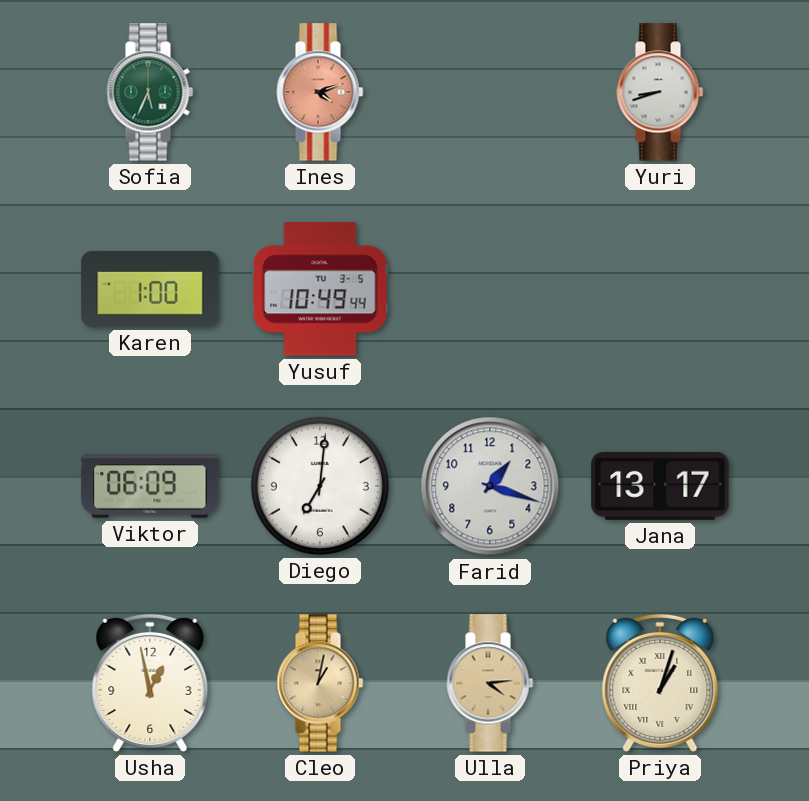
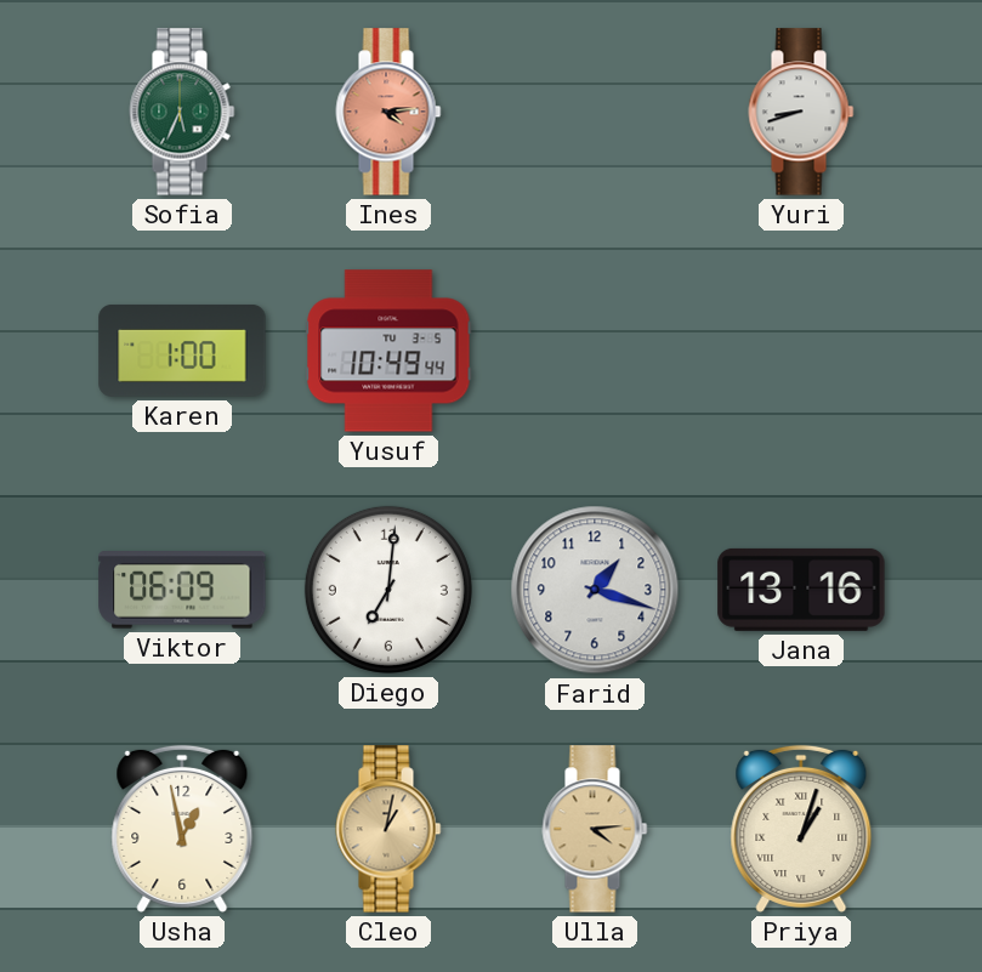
Ines: 4:12 -> 4:14 (388, 112)
Jana: 13:17 -> 13:16 (801, 590)
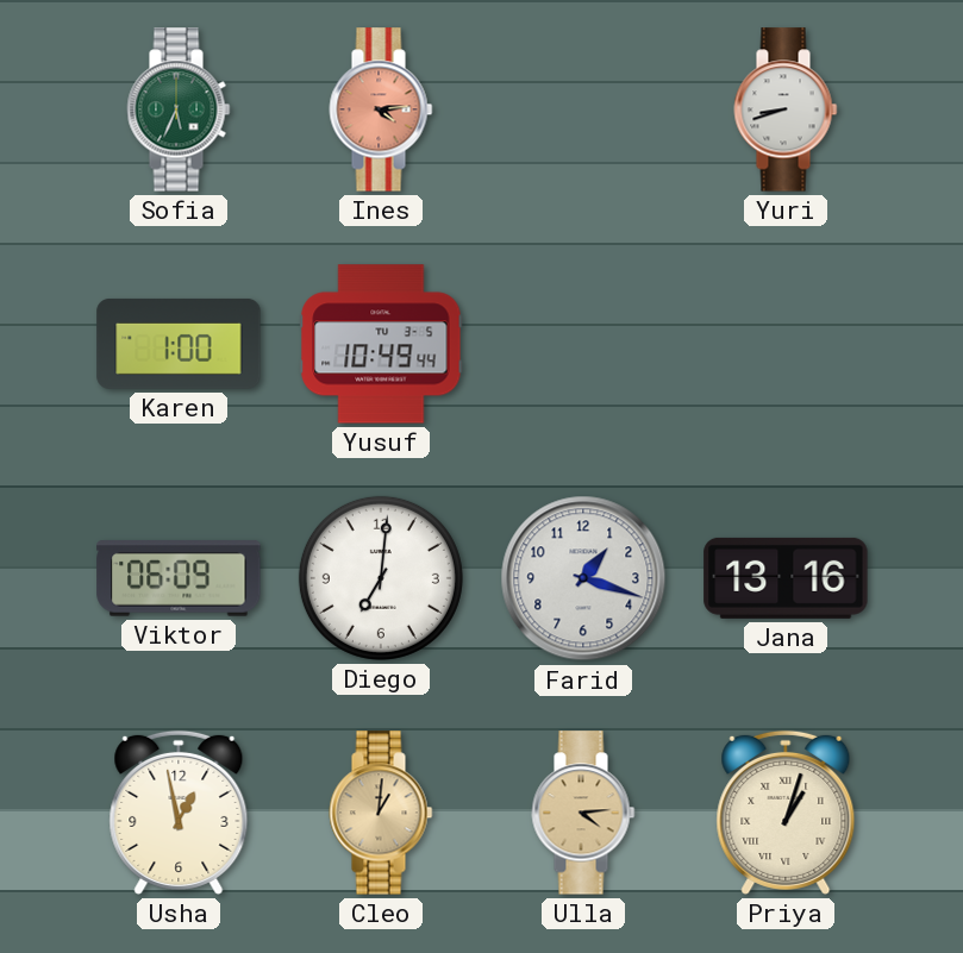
Cleo: 1:02 -> 1:01 (381, 813)
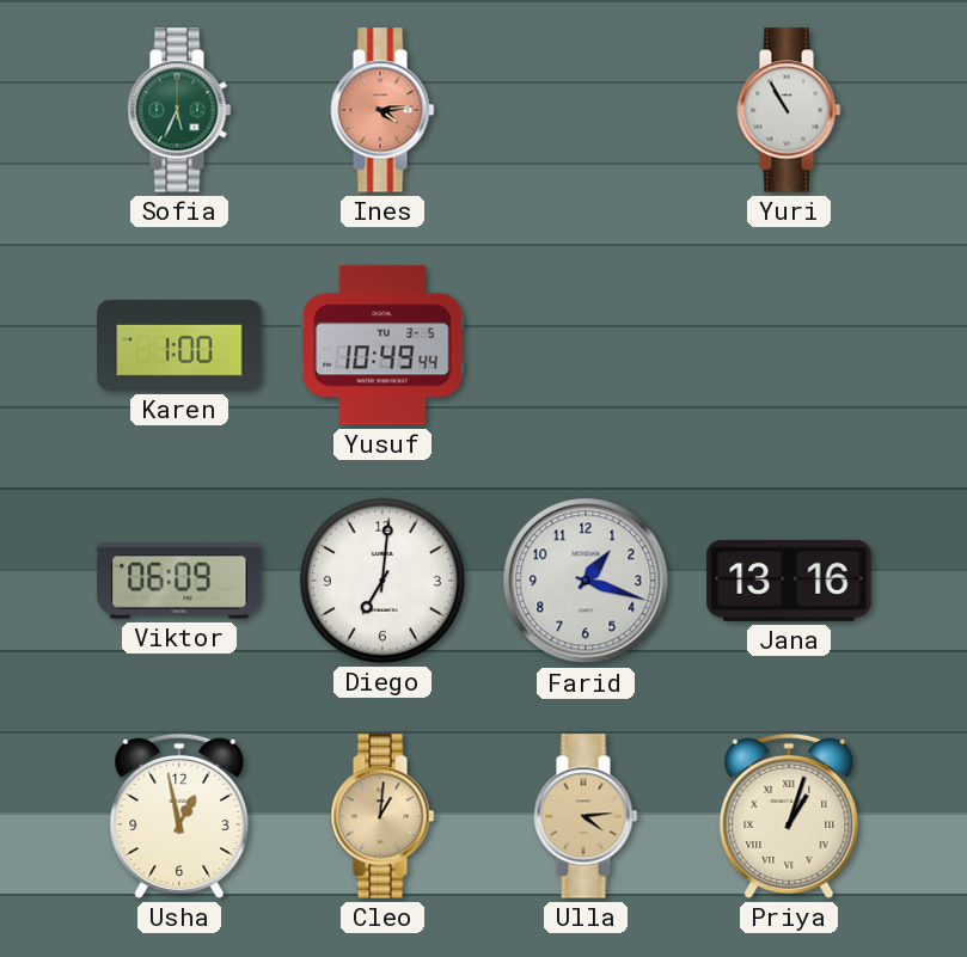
Yuri: 8:42 -> 10:55 (789, 110)
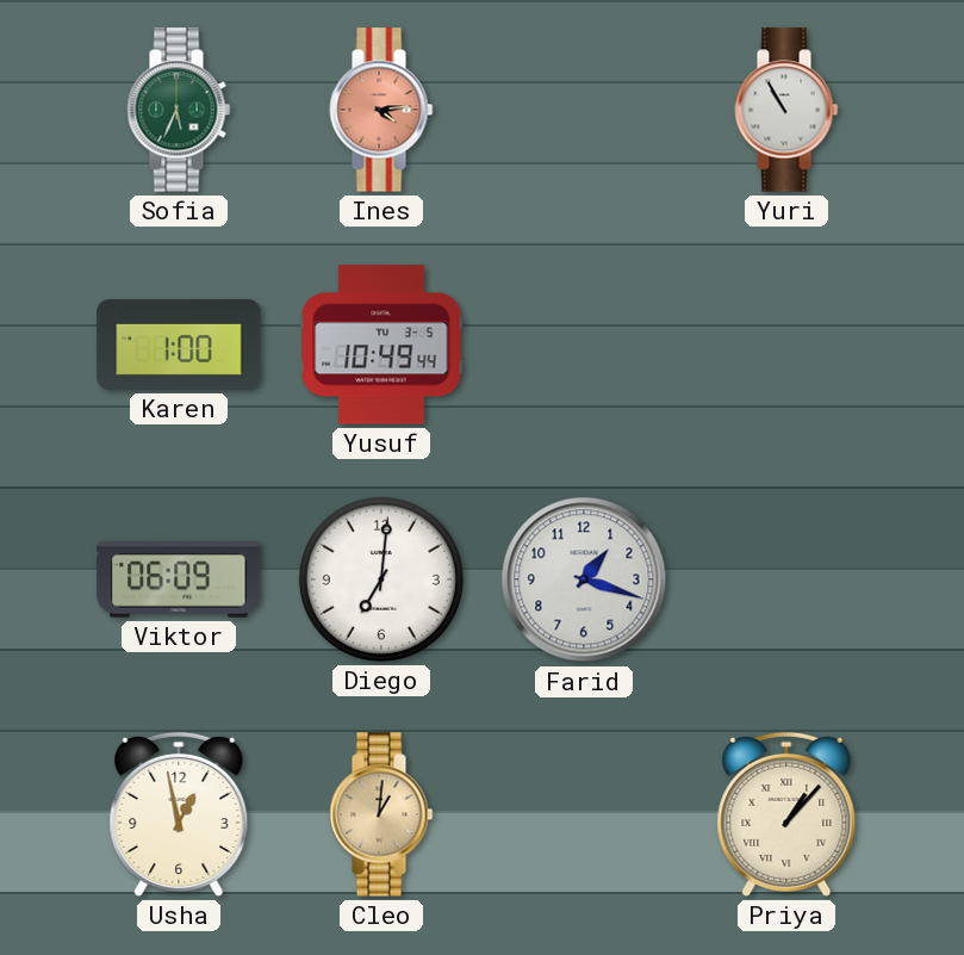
Jana: 13:16 -> none (789, 581)
Ulla: 4:14 -> none (586, 816)
Priya: 1:03 -> 1:07 (786, 814)
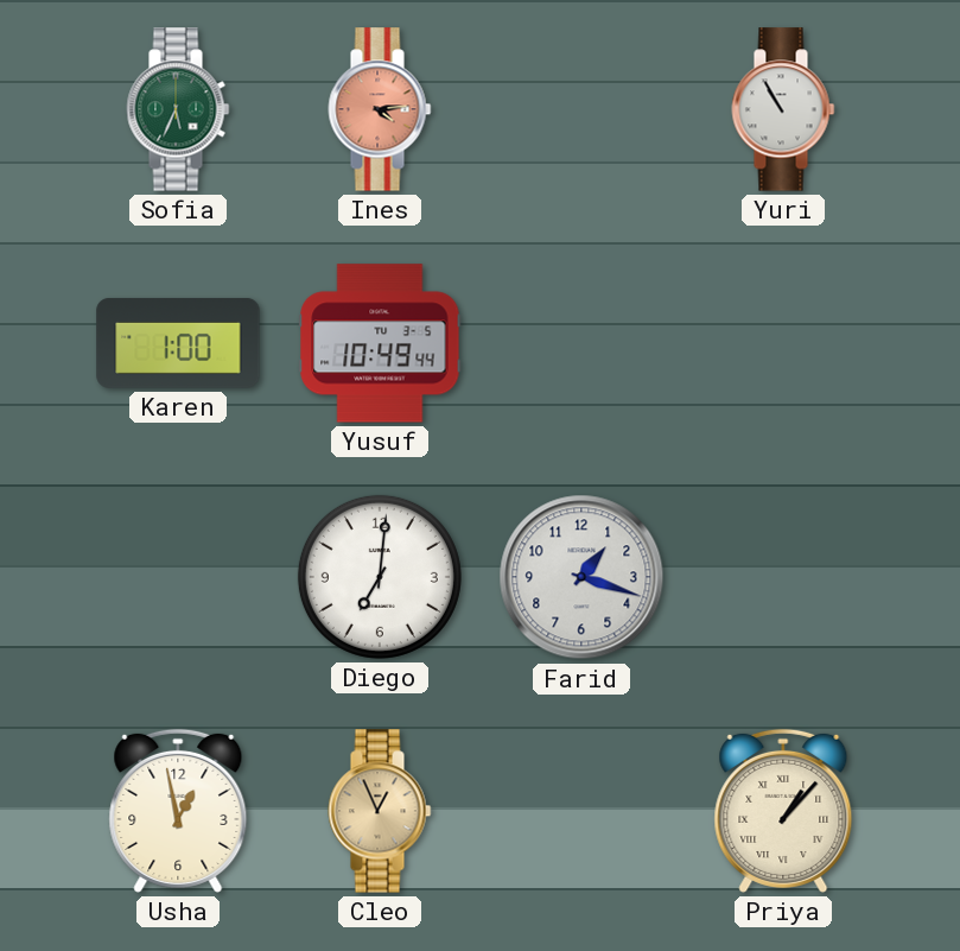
Viktor: 06:09 -> none (179, 579)
Cleo: 1:01 -> 12:56 (380, 811)
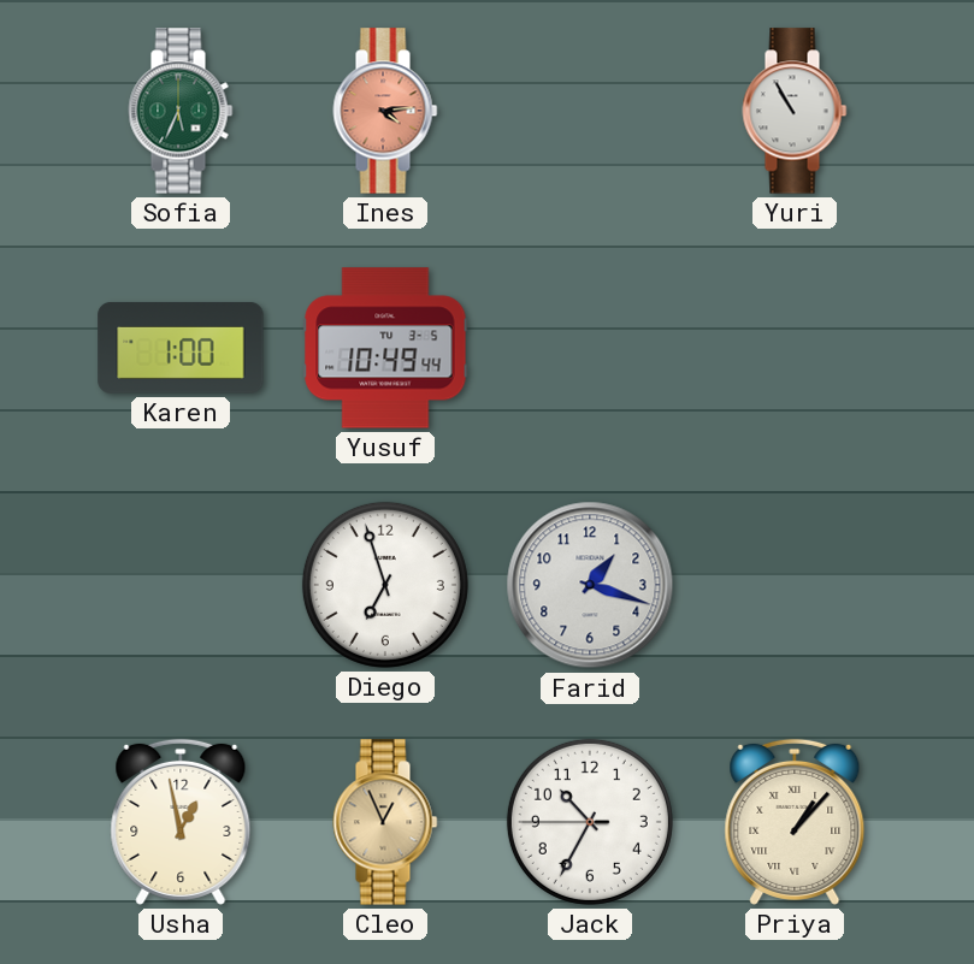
Diego: 7:01 -> 6:57 (385, 585)
Jack: none -> 10:34 (590, 822)
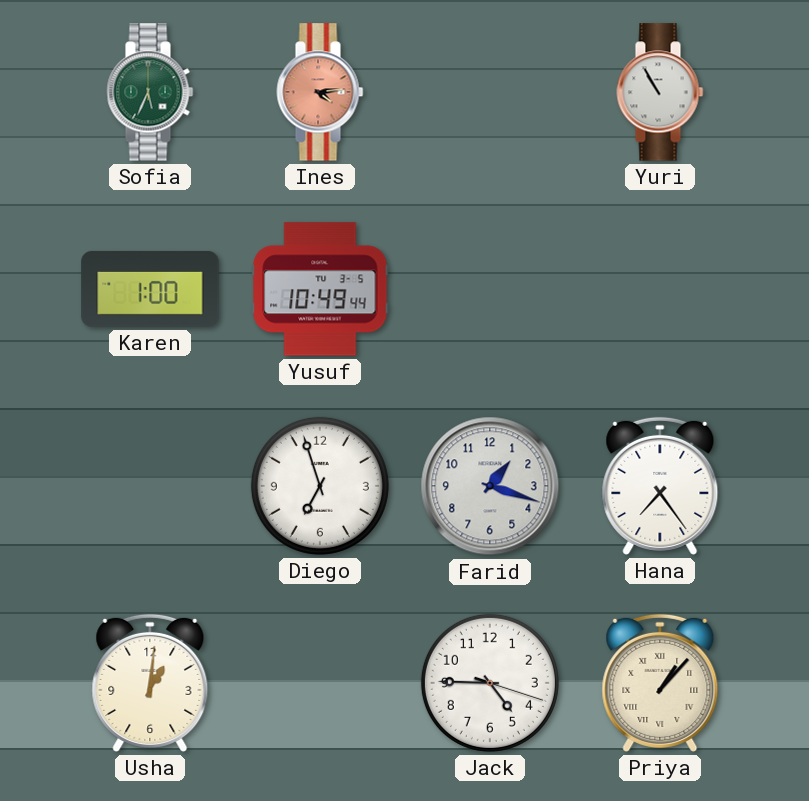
Hana: none -> 7:24 (660, 486)
Usha: 12:58 -> 1:01 (150, 683)
Cleo: 12:56 -> none (385, 822)
Jack: 10:34 -> 4:45 (490, 683)
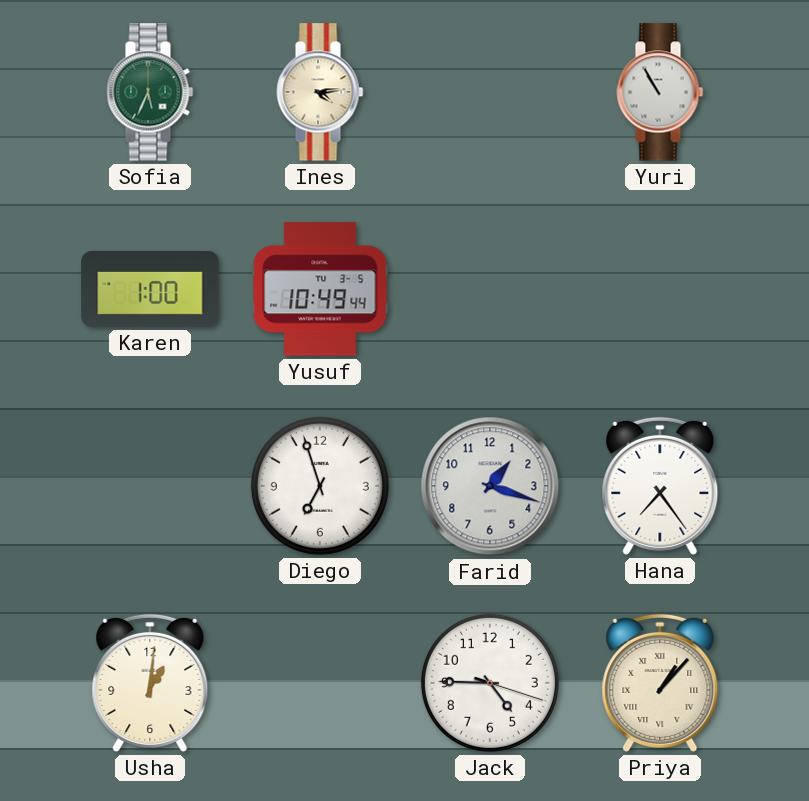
Ines dial: salmon -> cream (320, 92)
